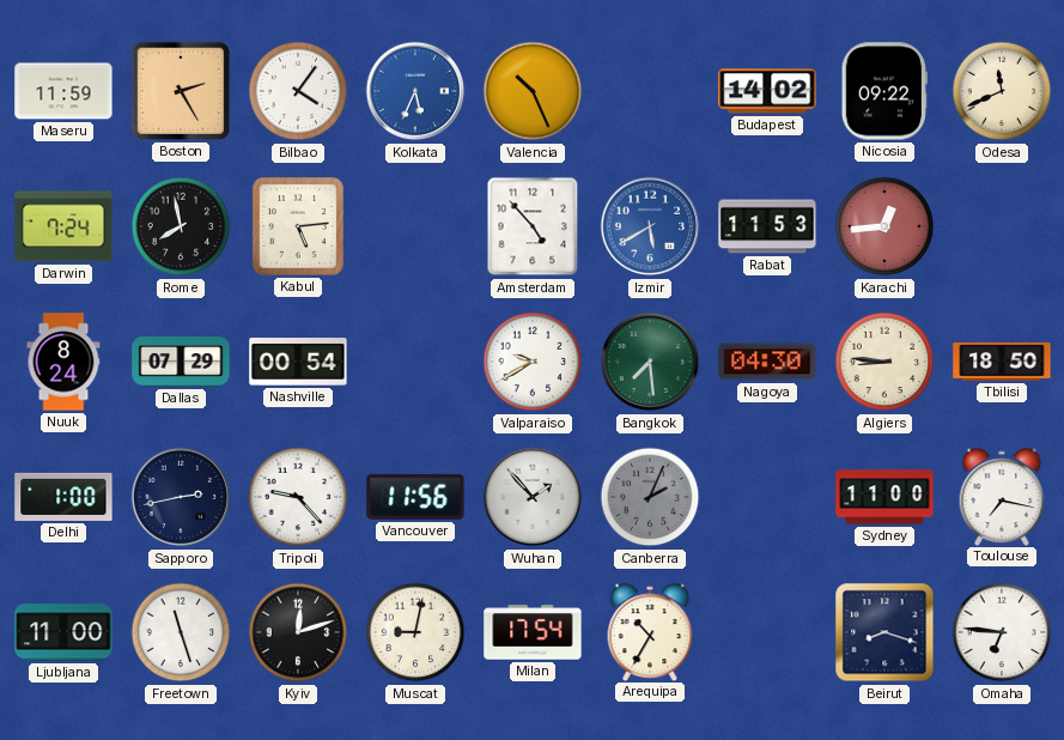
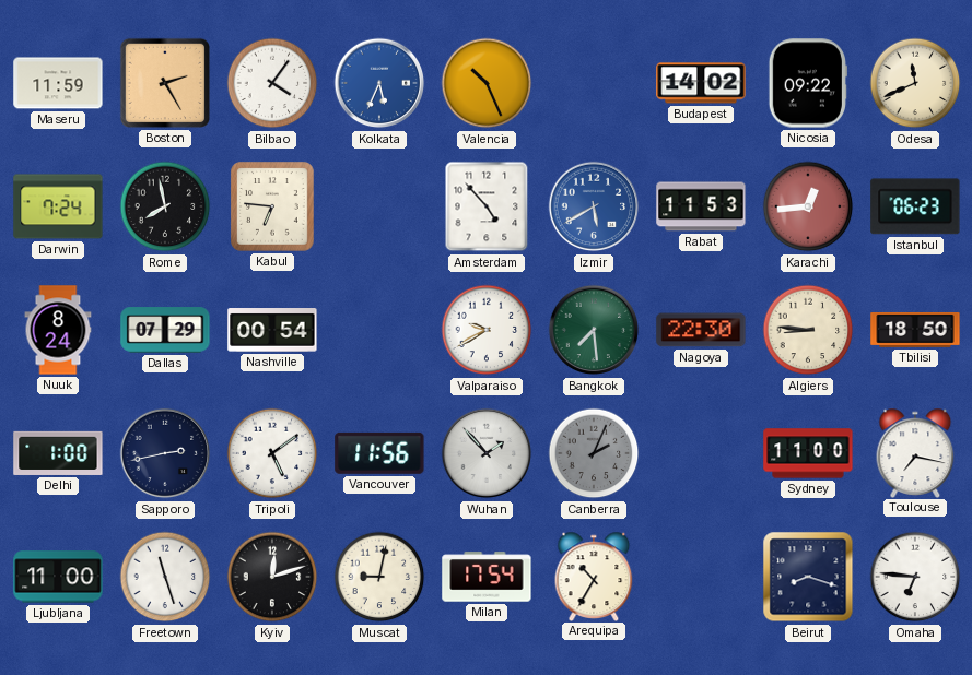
Kabul: 5:14 -> 6:46 (272, 206)
Istanbul: none -> 06:23 (915, 206)
Nagoya: 04:30 -> 22:30 (701, 330)
Tripoli: 9:23 -> 5:09 (272, 453)
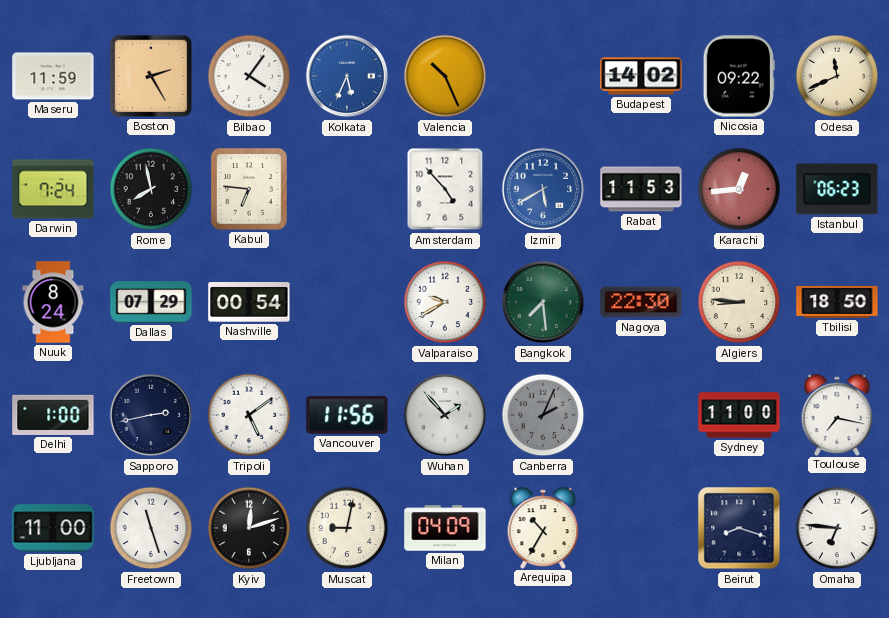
Milan: 17:54 -> 04:09 (445, 528)
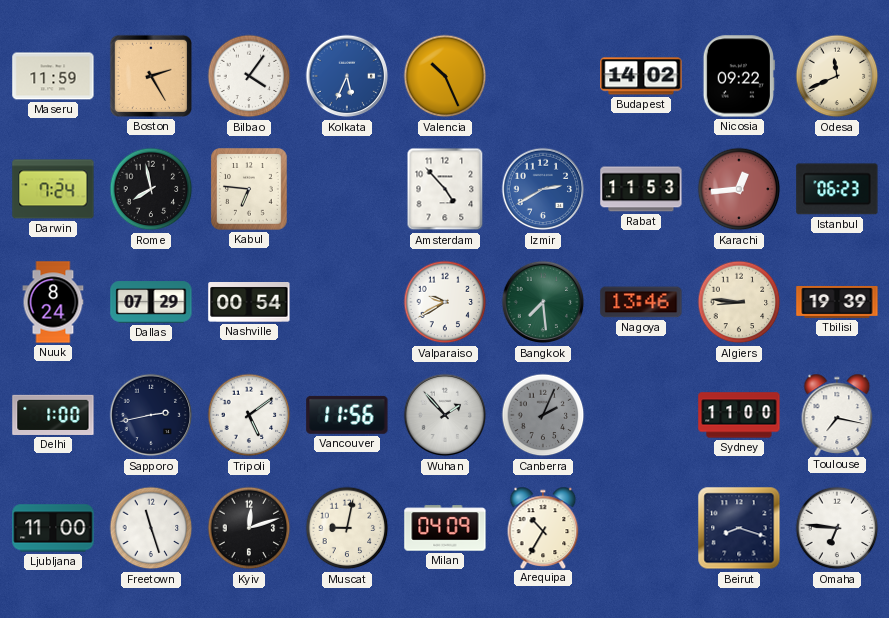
Izmir: 5:40 -> 2:40 (543, 189)
Nagoya: 22:30 -> 13:46 (641, 302)
Tbilisi: 18:50 -> 19:39 (837, 302)
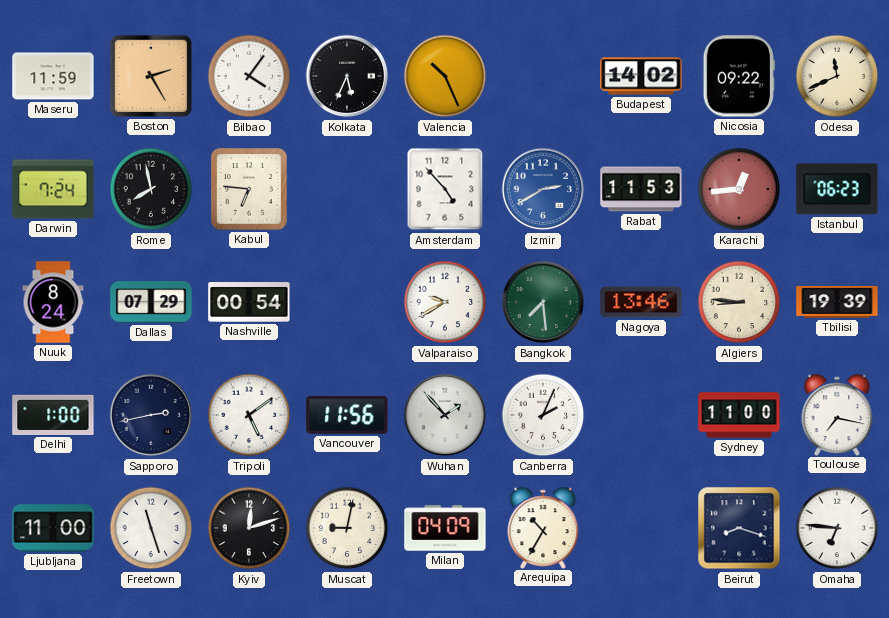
Kolkata dial: blue -> black (347, 76)
Canberra dial: grey -> white (543, 415)
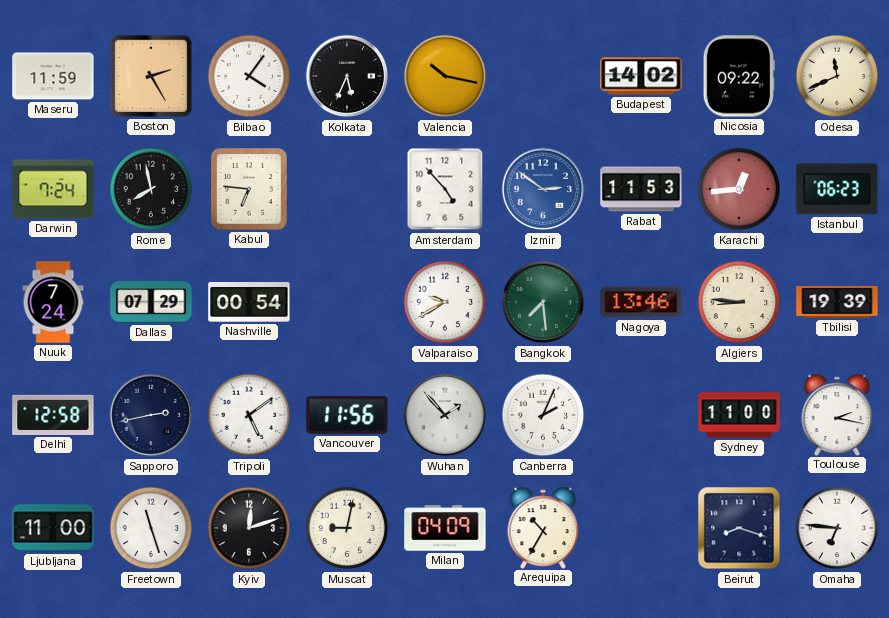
Valencia: 10:26 -> 10:17 (445, 76)
Izmir: 2:40 -> 2:51 (543, 189)
Nuuk: 8:24 -> 7:24 (53, 302)
Delhi: 1:00 -> 12:58 (53, 415)
Toulouse: 7:17 -> 2:17 (837, 414)
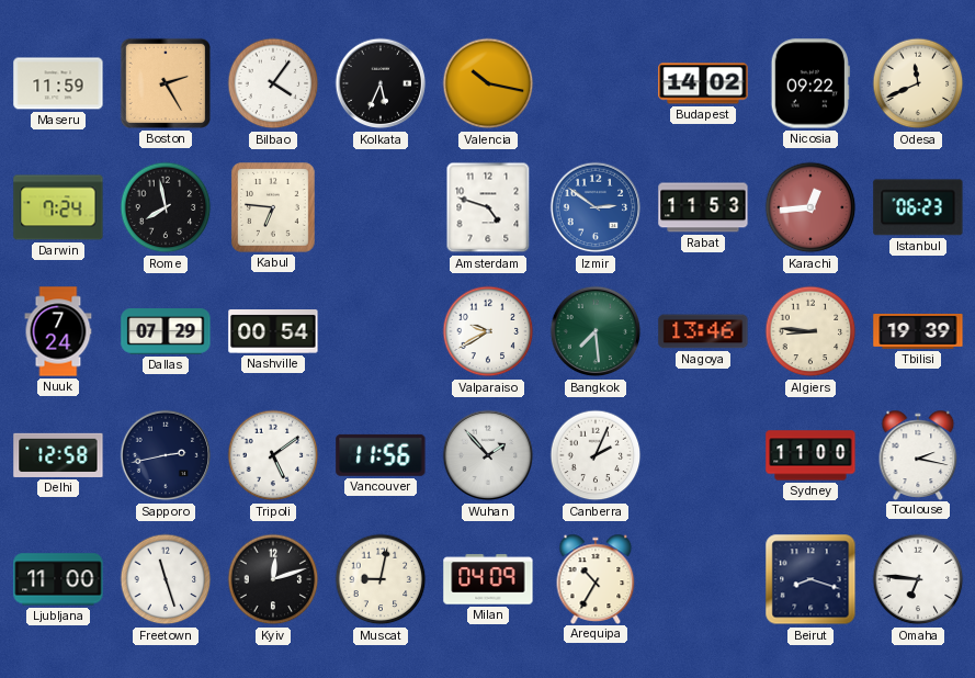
Amsterdam: 4:53 -> 4:48 (488, 207)
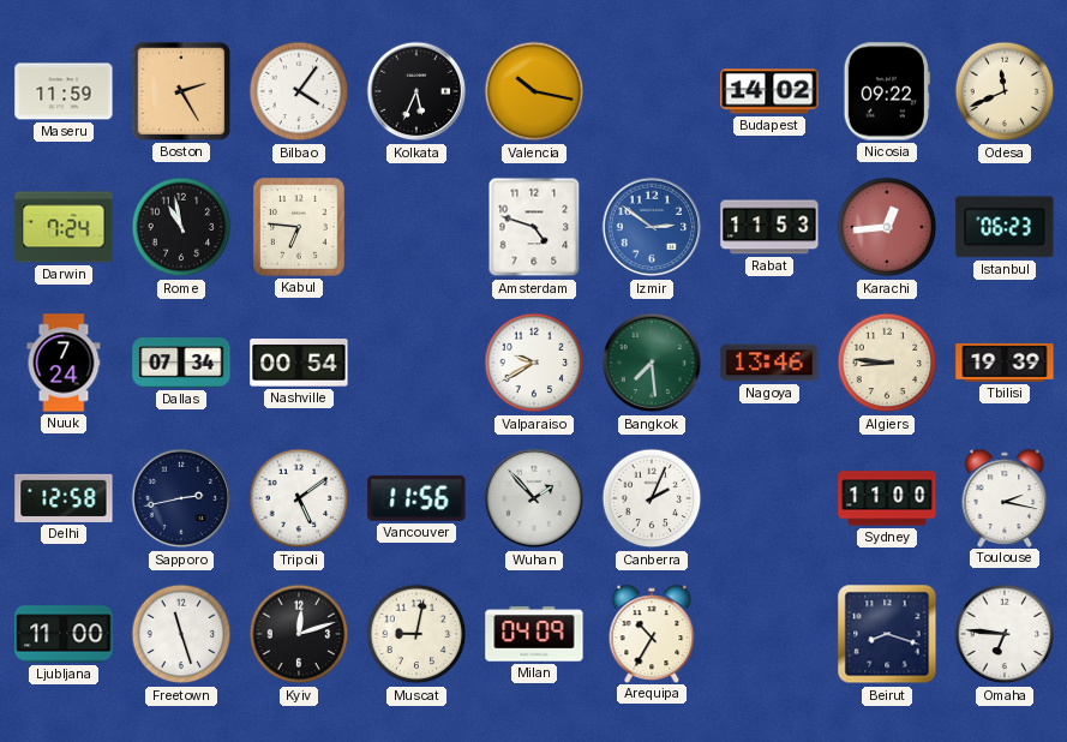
Rome: 7:58 -> 10:58 (181, 227)
Dallas: 07:29 -> 07:34 (181, 363)
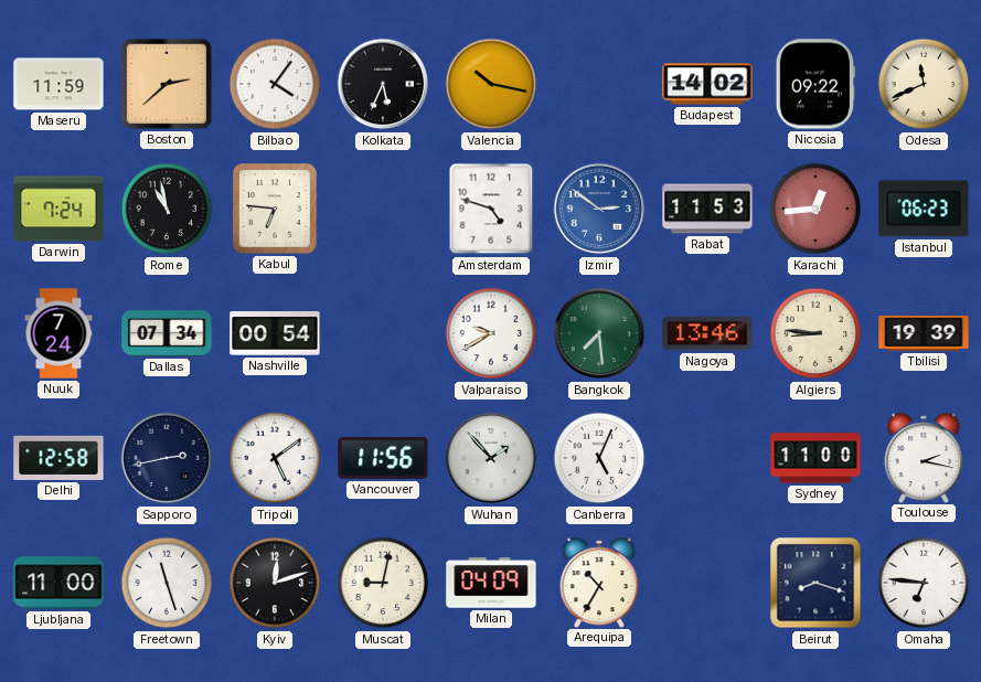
Boston: 2:25 -> 2:38 (167, 84)
Canberra: 2:04 -> 5:04 (599, 458)
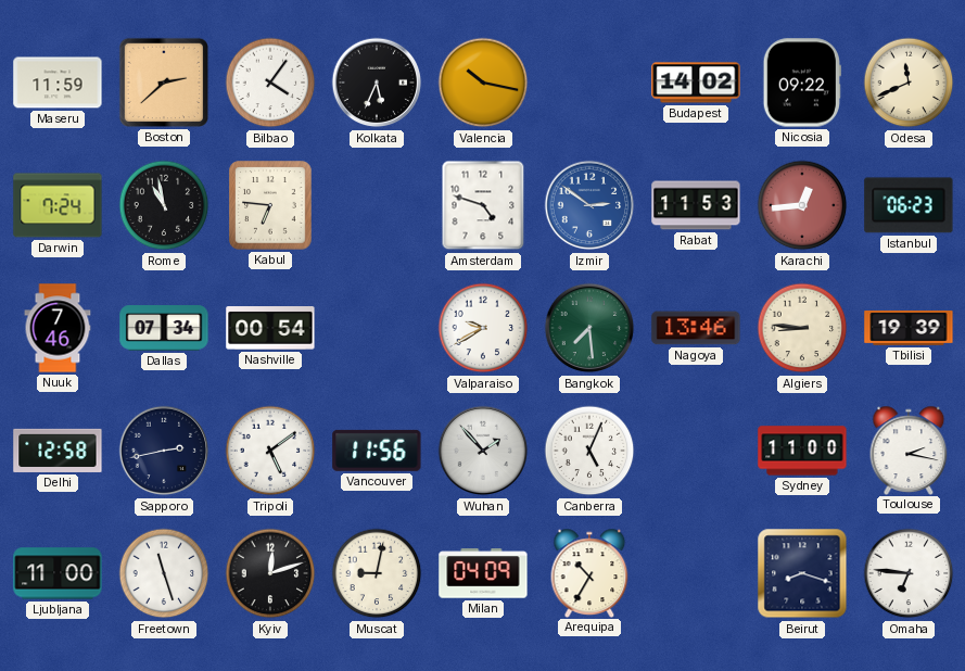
Nuuk: 7:24 -> 7:46 (58, 328)
